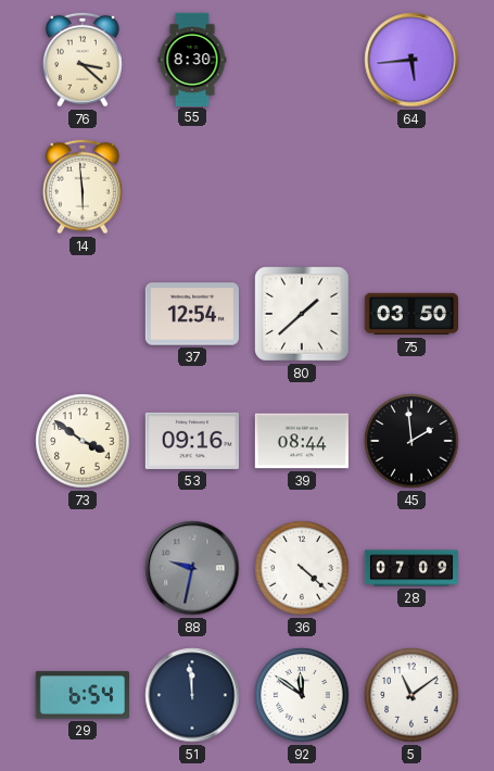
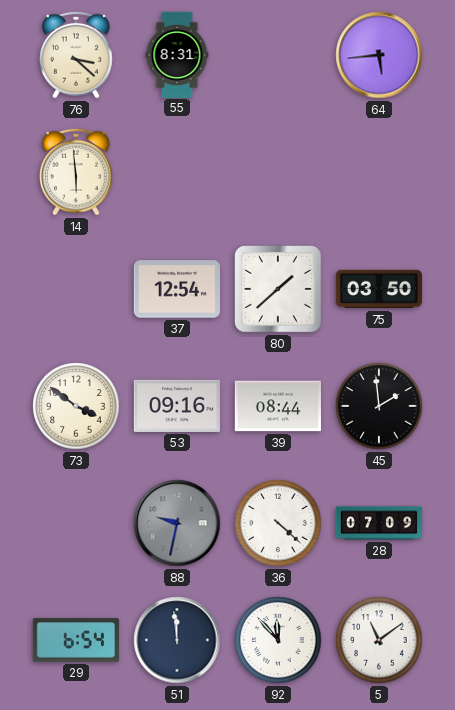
55: 8:30 -> 8:31 (177, 54)
92: 11:51 -> 11:53 (278, 640)
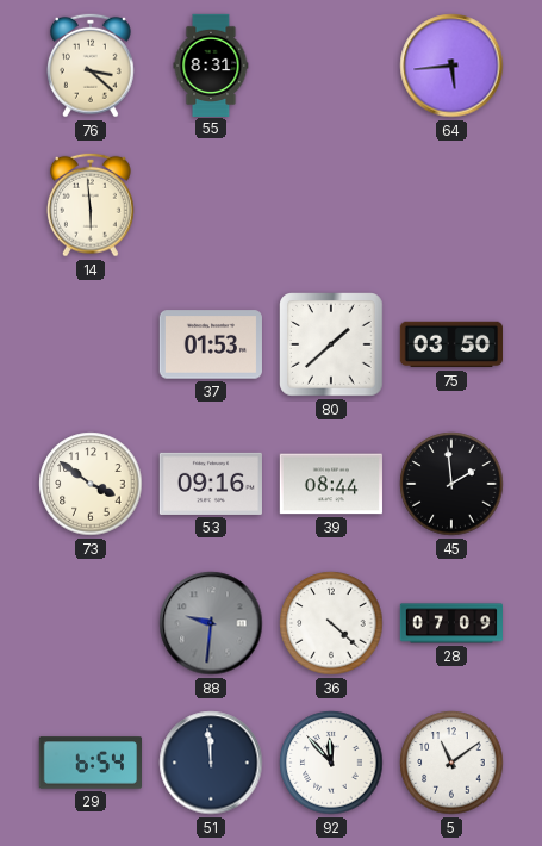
37: 12:54 -> 01:53 (211, 344)
88: 9:32 -> 9:31 (211, 623)
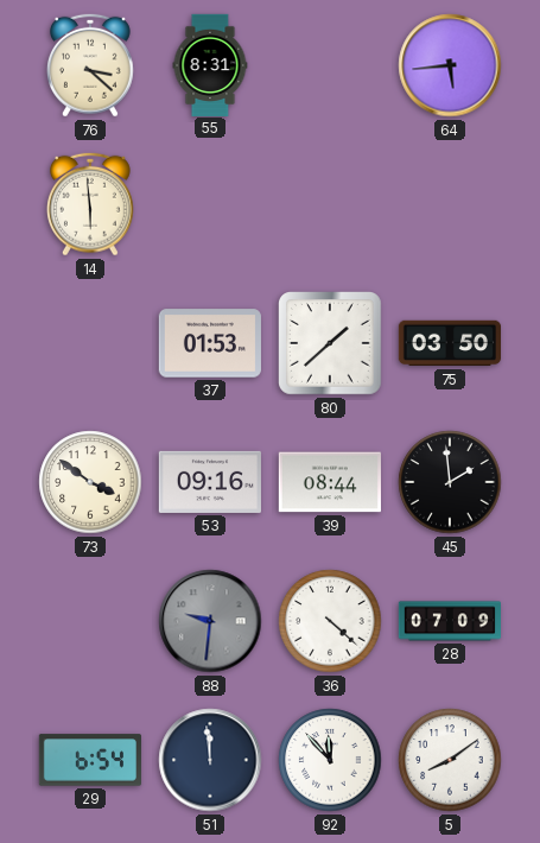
5: 11:09 -> 8:09 (450, 760)
